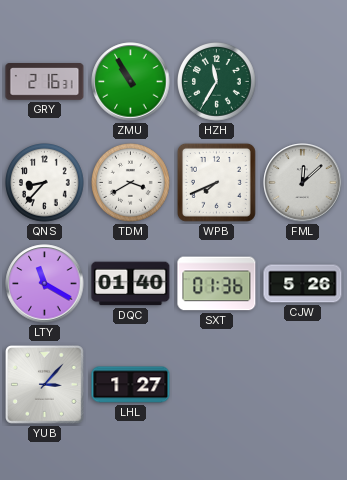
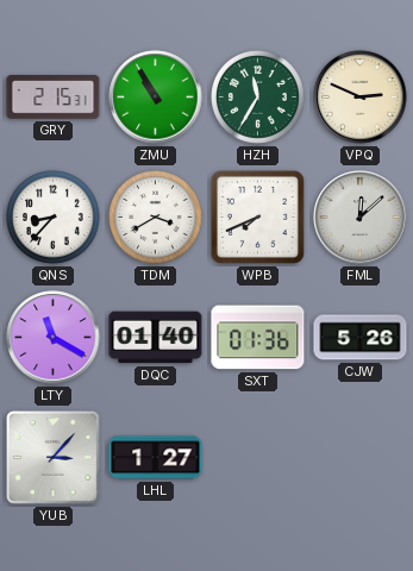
GRY: 2:16 -> 2:15 (54, 98)
VPQ: none -> 2:49 (361, 98)
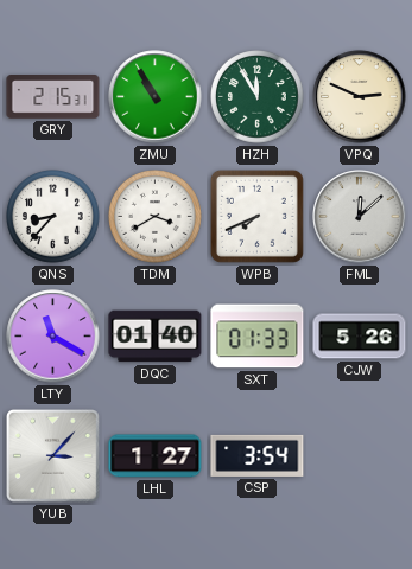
HZH: 11:35 -> 11:55 (258, 97)
SXT: 01:36 -> 01:33 (258, 337)
CSP: none -> 3:54 (258, 455)
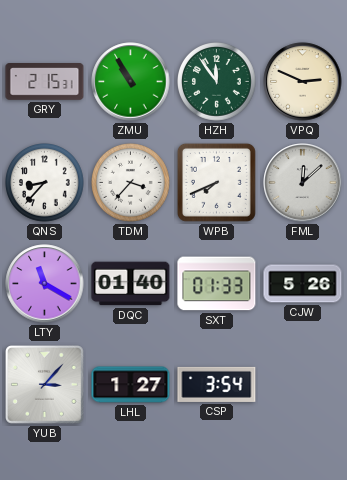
HZH: 11:55 -> 11:54 (217, 82)
TDM: 3:40 -> 3:37 (131, 183)
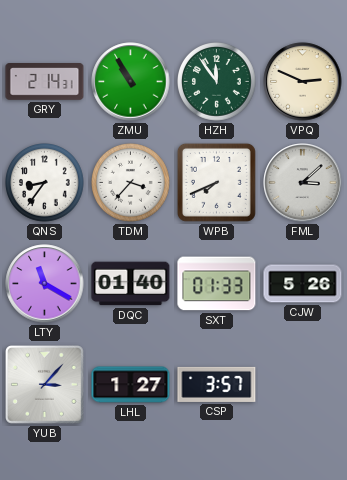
GRY: 2:15 -> 2:14 (45, 82)
QNS: 8:37 -> 8:36 (45, 183)
FML: 12:08 -> 3:08 (303, 183)
CSP: 3:54 -> 3:57 (217, 384)
